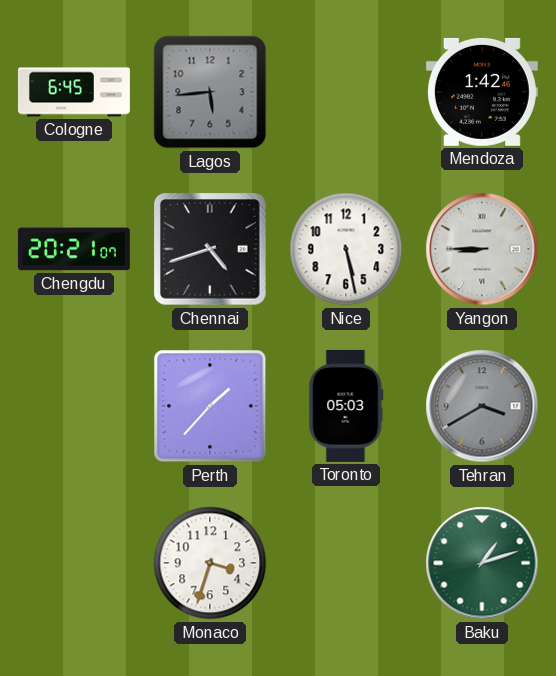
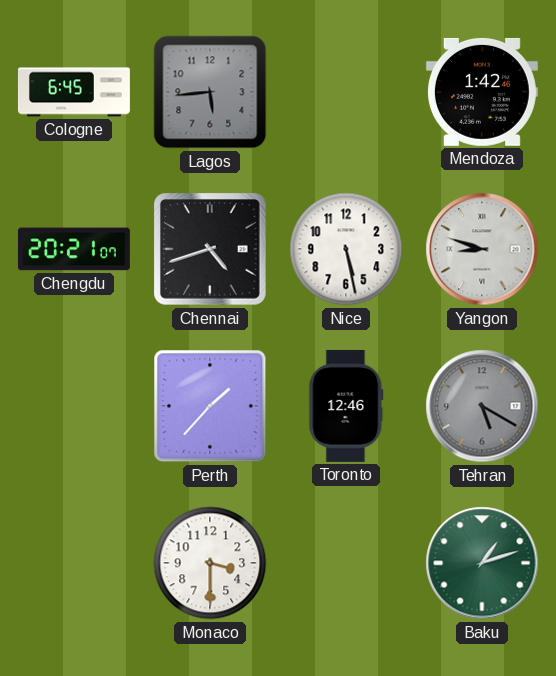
Yangon: 8:45 -> 8:48 (482, 249)
Toronto: 05:03 -> 12:46 (346, 406)
Tehran: 3:40 -> 5:20 (482, 406)
Monaco: 3:33 -> 3:30 (210, 563)
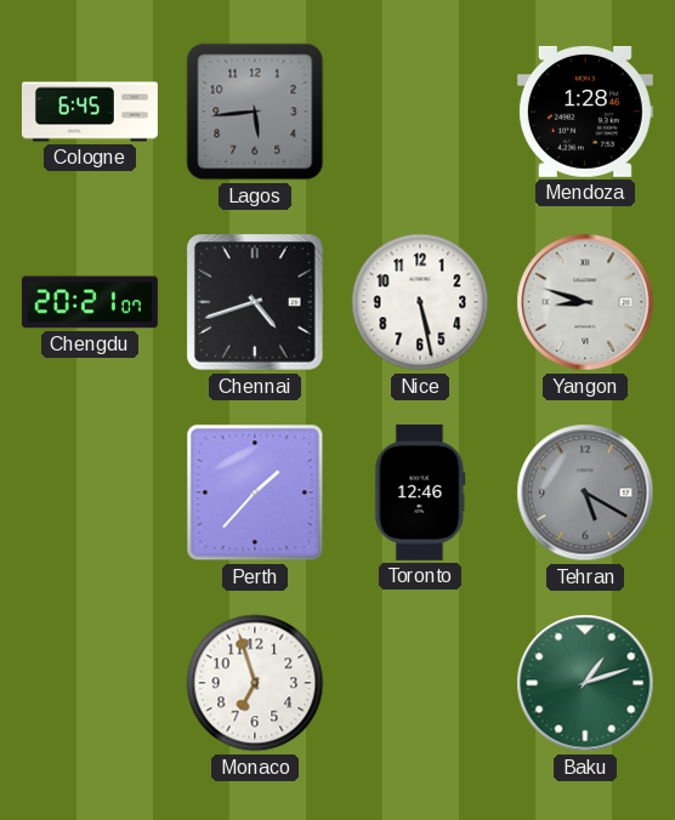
Mendoza: 1:42 -> 1:28 (585, 112)
Monaco: 3:30 -> 6:57 (255, 683)
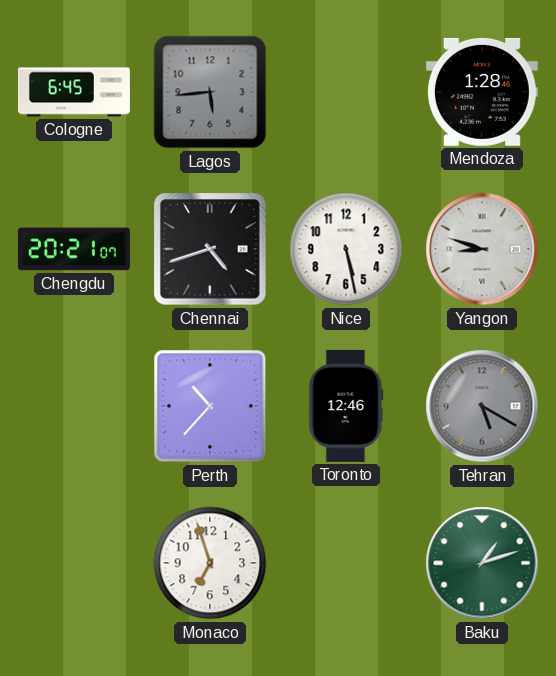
Perth: 1:37 -> 10:37 (210, 406)
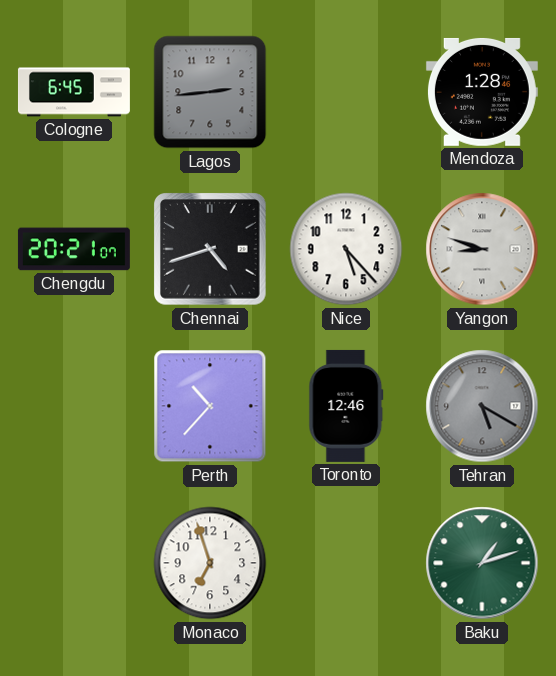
Lagos: 5:44 -> 2:44 (210, 92)
Nice: 5:28 -> 5:23 (346, 249)
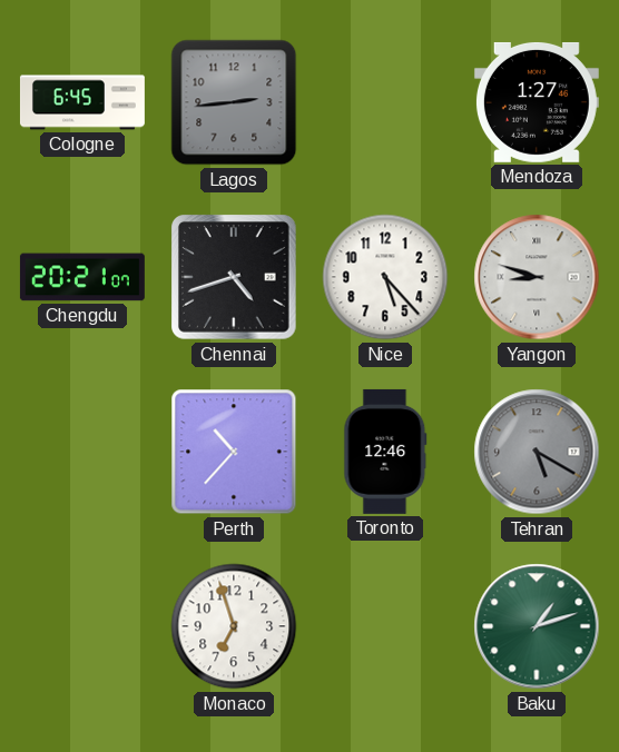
Mendoza: 1:28 -> 1:27 (537, 102)
